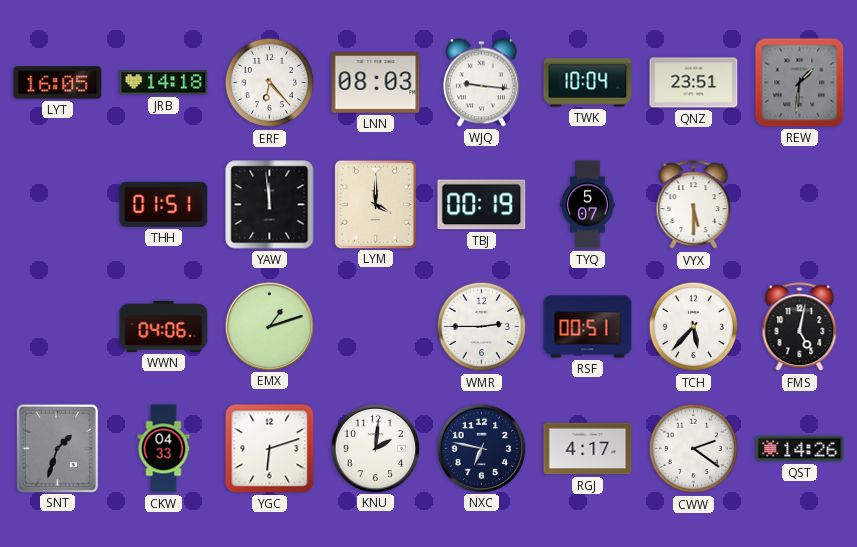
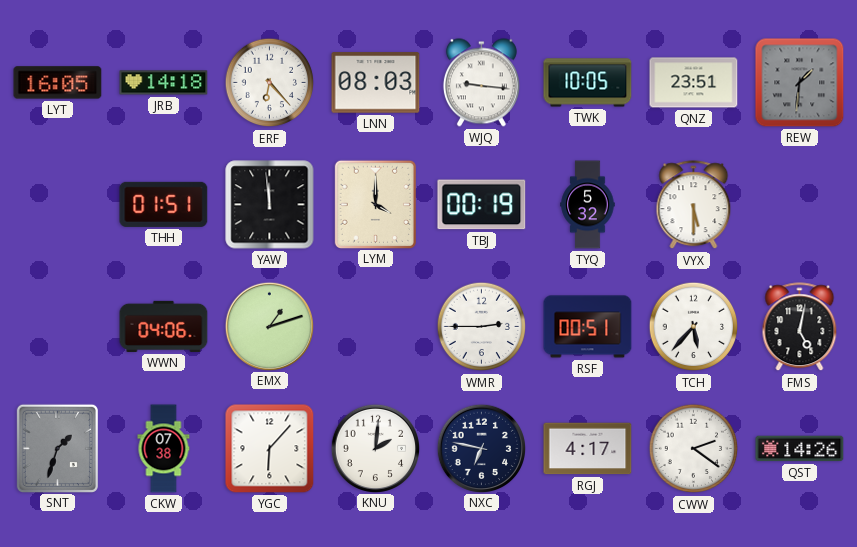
TWK: 10:04 -> 10:05 (588, 83)
TYQ: 5:07 -> 5:32 (588, 205)
CKW: 04:33 -> 07:38 (164, 449)
YGC: 6:12 -> 6:07 (270, 449)
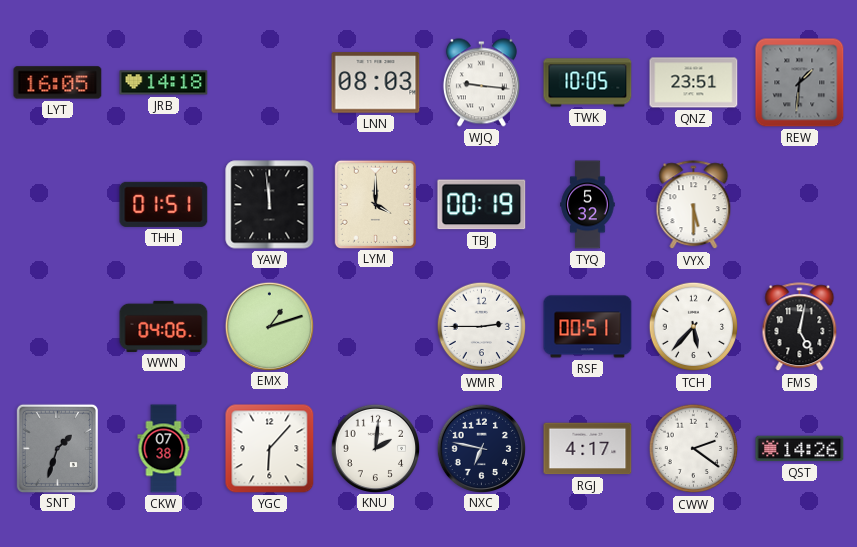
ERF: 6:23 -> none (270, 83)
